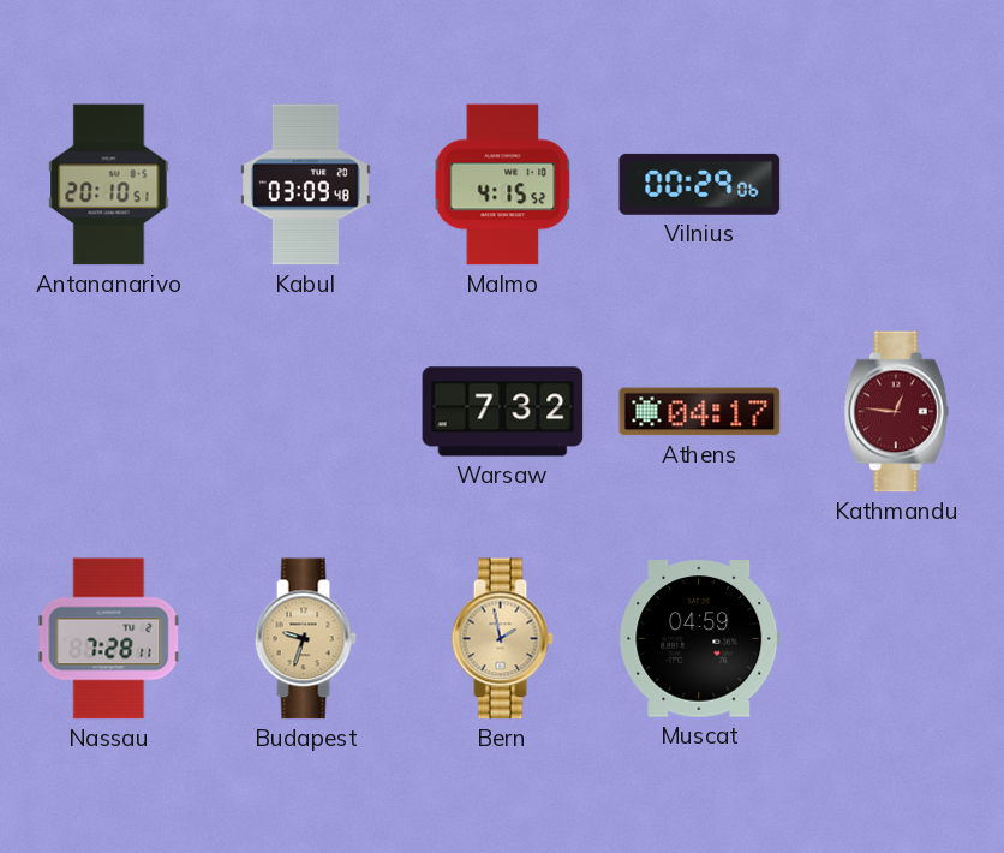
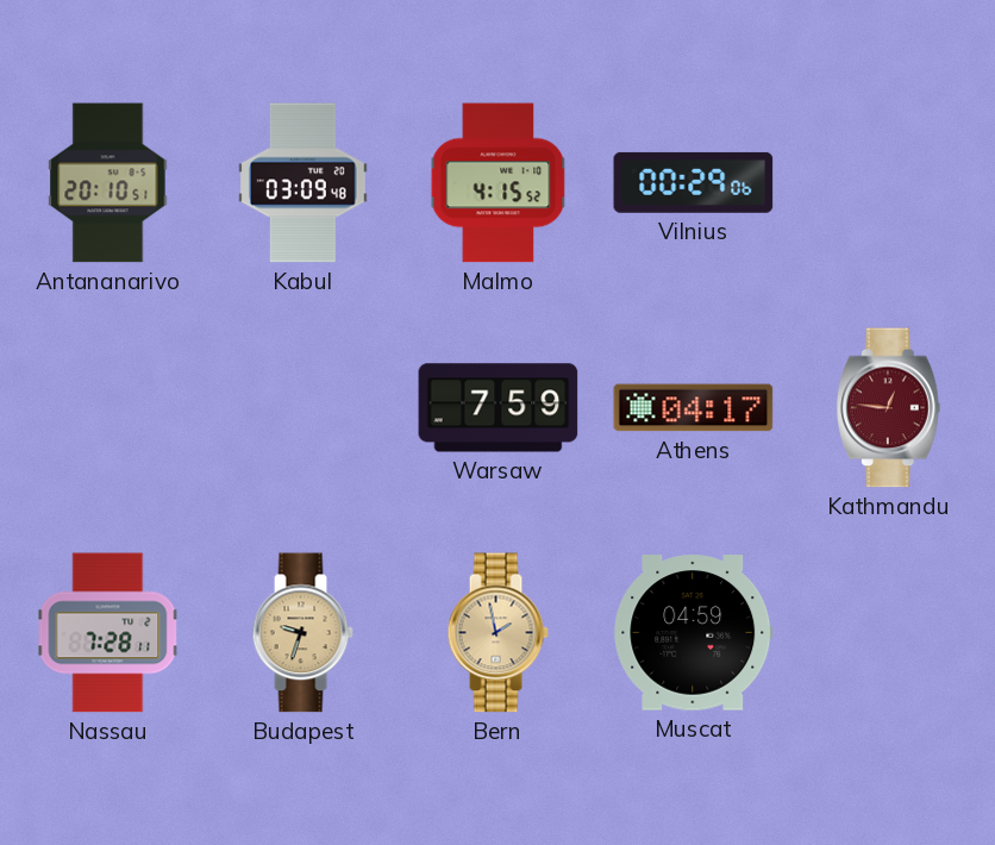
Warsaw: 7:32 -> 7:59 (499, 408)
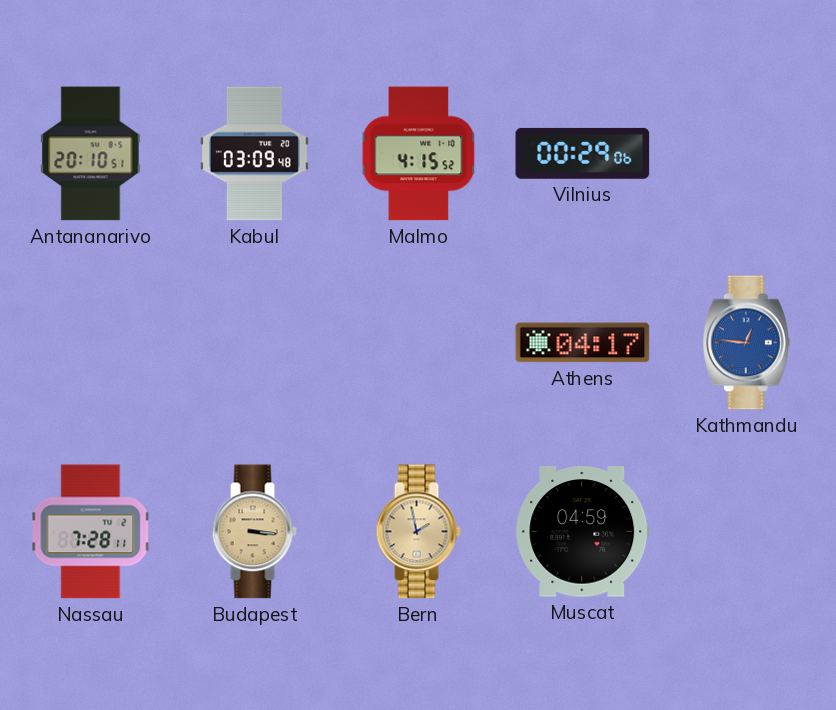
Warsaw: 7:59 -> none (499, 408)
Kathmandu dial: burgundy -> blue (747, 343)
Budapest: 9:33 -> 3:16 (254, 532)
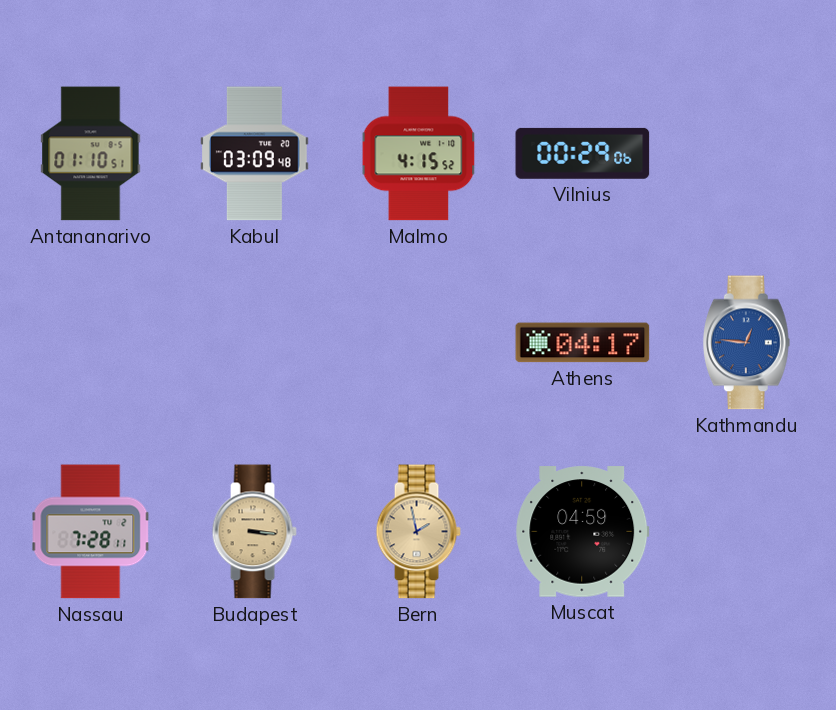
Antananarivo: 20:10 -> 01:10 (91, 154)
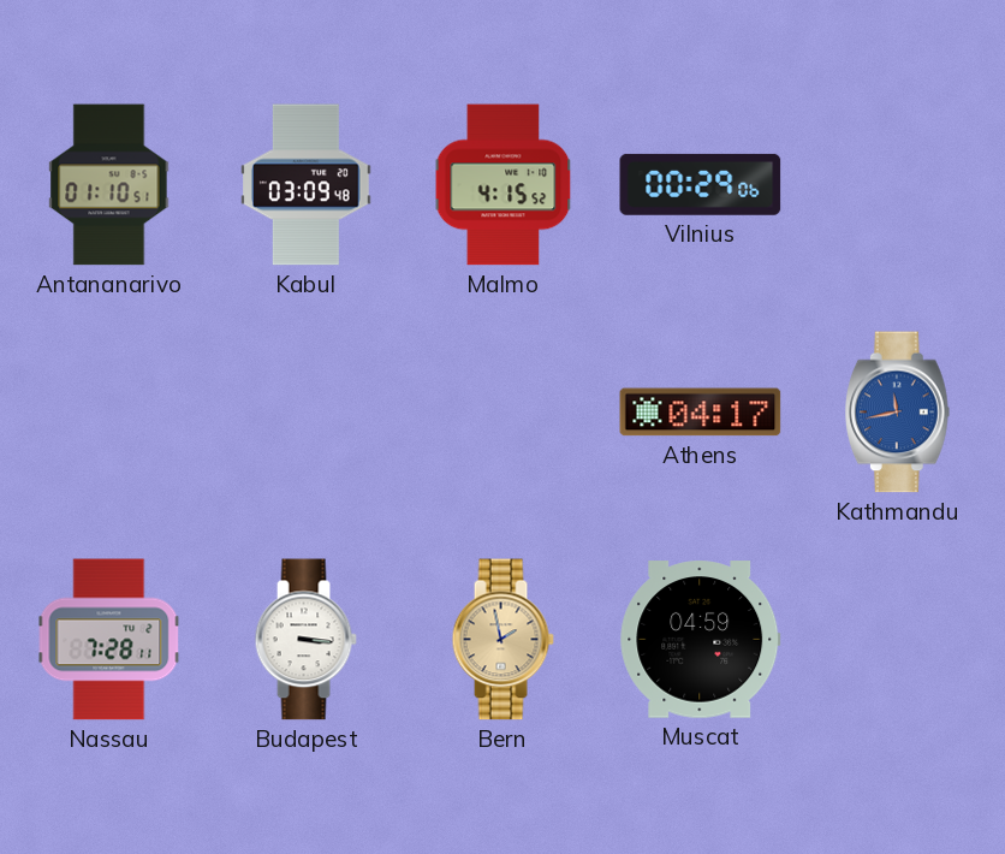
Kathmandu: 12:46 -> 11:43 (898, 413)
Budapest dial: champagne -> white (305, 640)
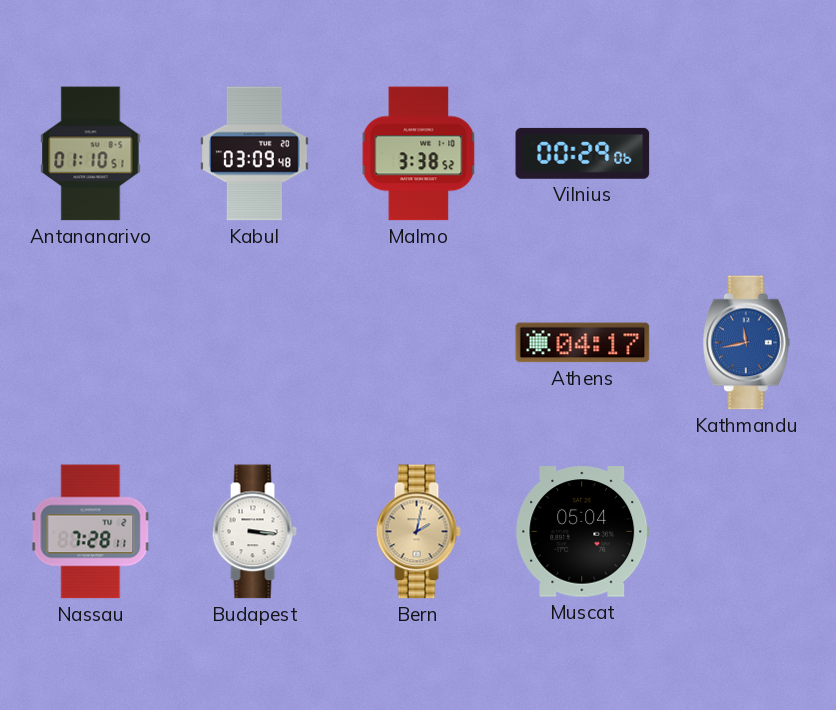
Malmo: 4:15 -> 3:38 (419, 154)
Bern: 1:58 -> 2:02 (418, 532)
Muscat: 04:59 -> 05:04 (583, 532)
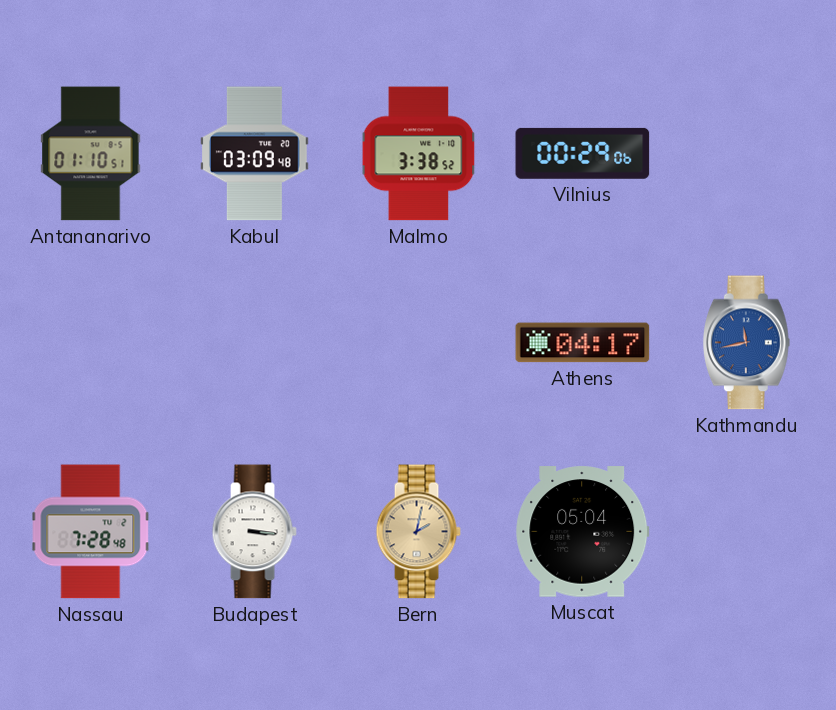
Nassau: 7:28:11 -> 7:28:48 (91, 532)
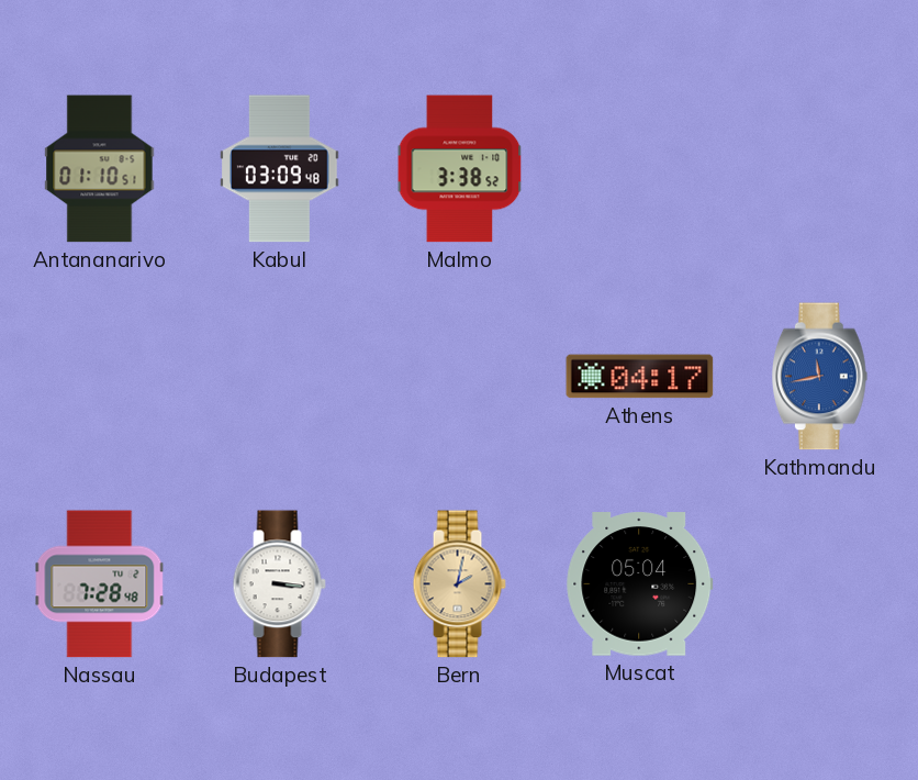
Vilnius: 00:29 -> none (583, 153)
